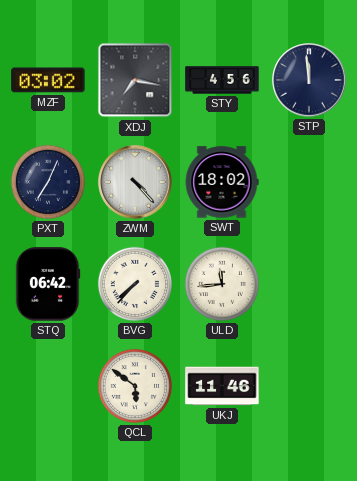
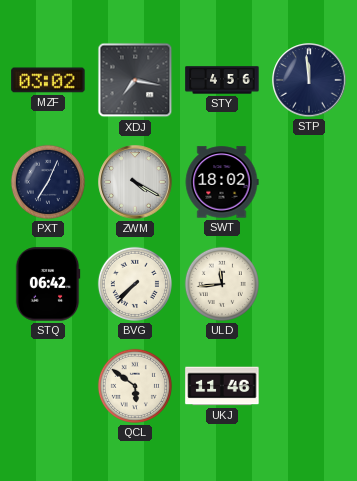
ZWM: 4:23 -> 4:20 (135, 182)
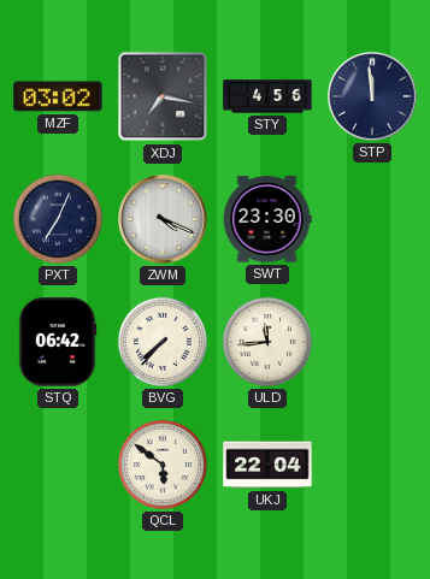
ZWM: 4:20 -> 4:19 (163, 219)
SWT: 18:02 -> 23:30 (267, 219)
UKJ: 11:46 -> 22:04 (267, 465)
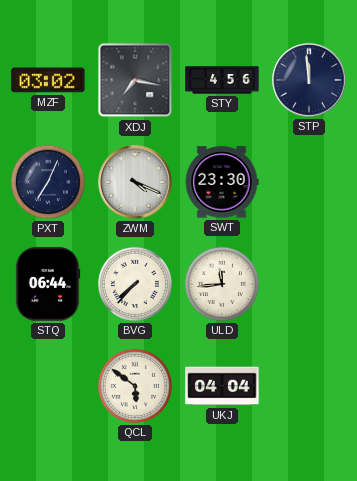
STQ: 06:42 -> 06:44 (48, 284)
UKJ: 22:04 -> 04:04 (222, 386)
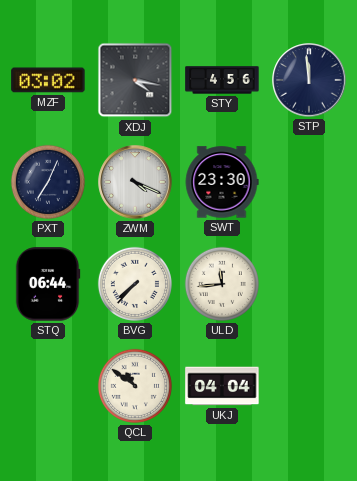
XDJ: 7:17 -> 4:17 (135, 80)
QCL: 5:51 -> 10:51 (135, 386)
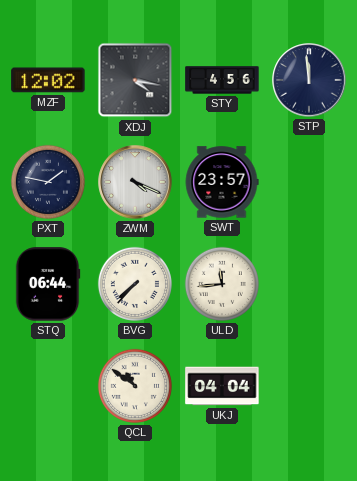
MZF: 03:02 -> 12:02 (48, 80)
PXT: 7:04 -> 1:47 (48, 182)
SWT: 23:30 -> 23:57 (222, 182)
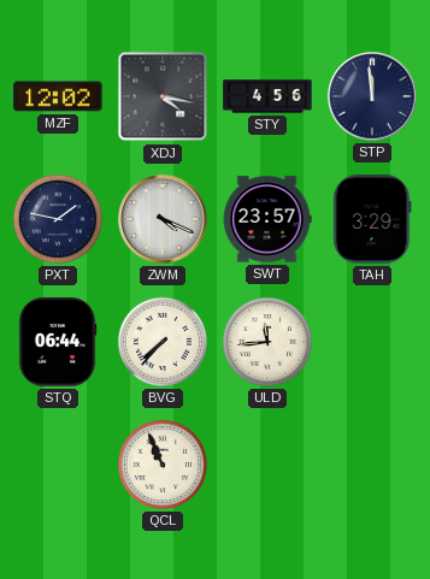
TAH: none -> 3:29 (372, 219)
QCL: 10:51 -> 10:56 (163, 465)
UKJ: 04:04 -> none (222, 386)
